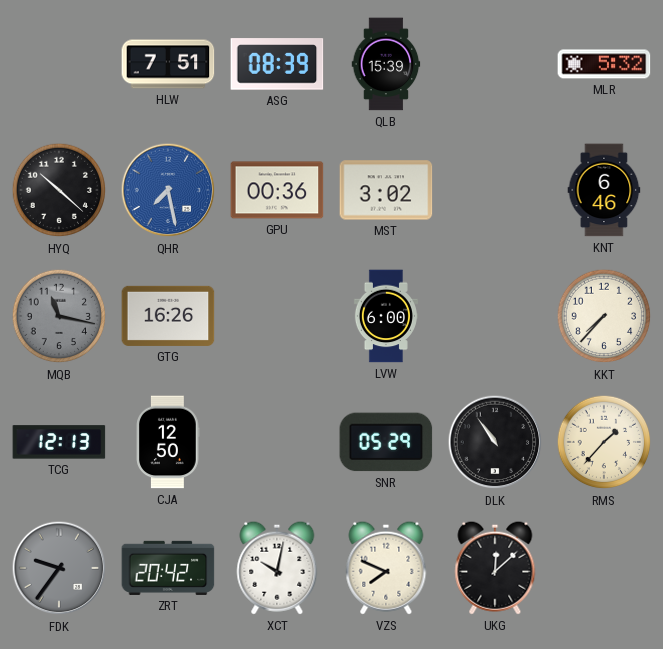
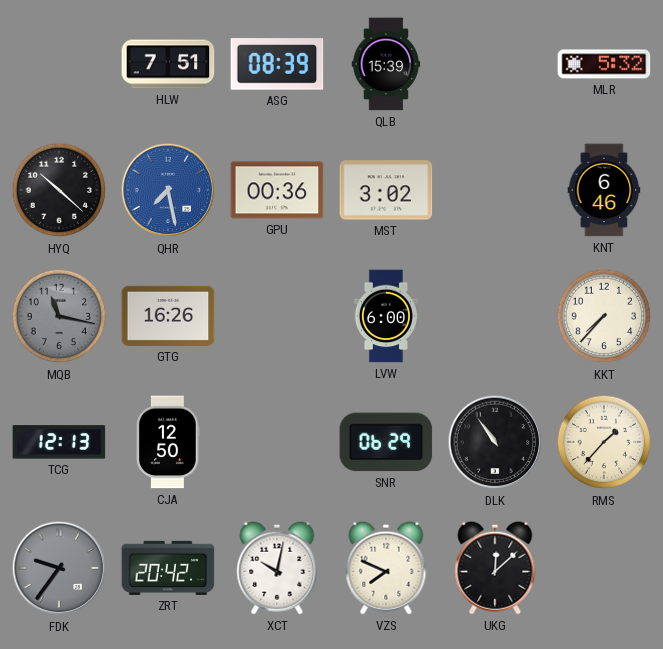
SNR: 05:29 -> 06:29 (386, 442)
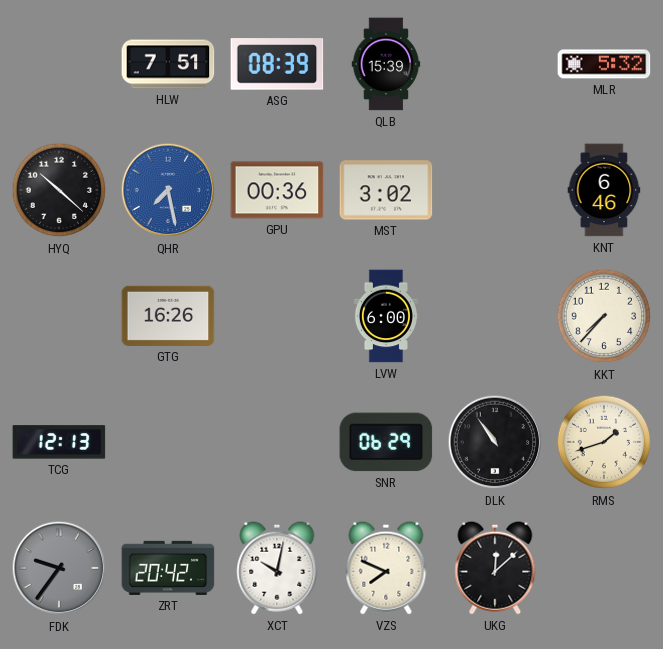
MQB: 11:17 -> none (59, 316)
CJA: 12:50 -> none (168, 442)
RMS: 1:37 -> 1:42 (604, 442)
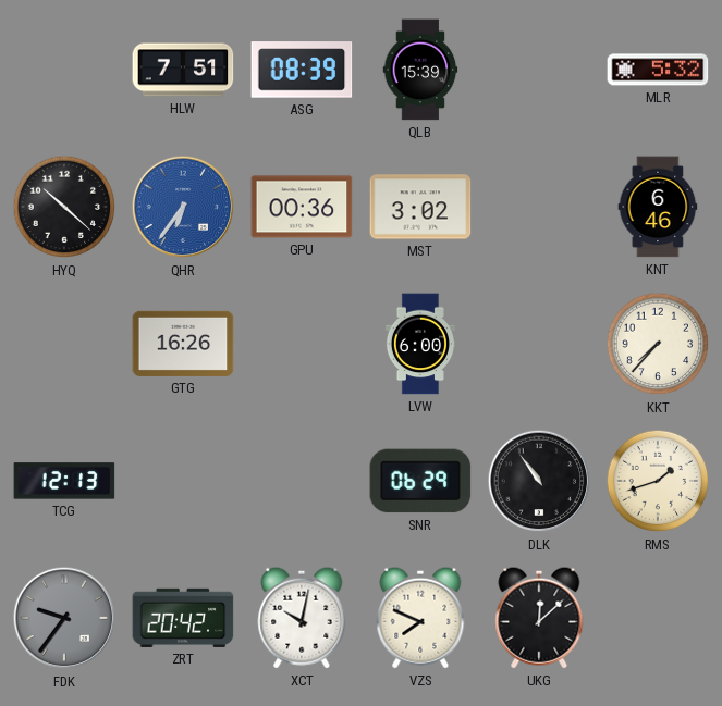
QHR: 7:28 -> 6:36 (183, 207)
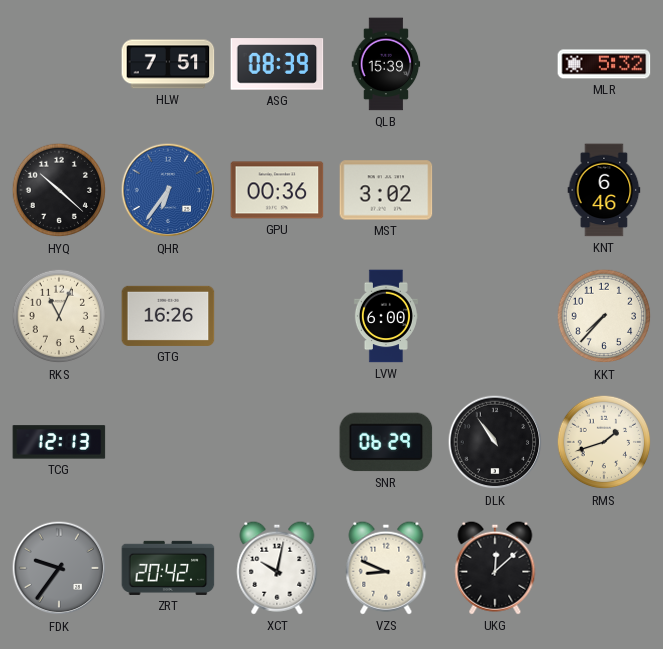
RKS: none -> 11:04 (59, 316)
VZS: 7:49 -> 8:49 (386, 568)
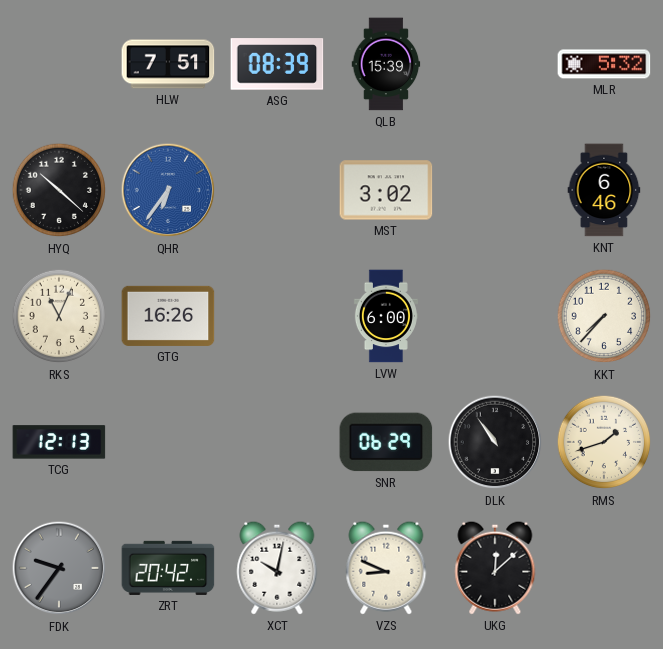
GPU: 00:36 -> none (277, 190)
